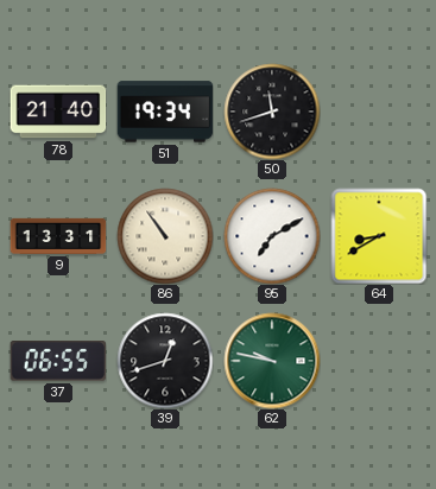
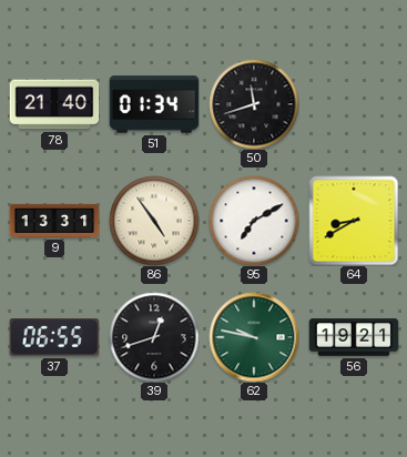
51: 19:34 -> 01:34 (154, 104)
86: 10:54 -> 4:54 (154, 221)
56: none -> 19:21 (354, 337)
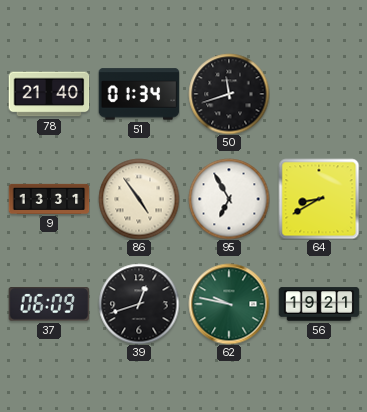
95: 7:10 -> 6:55 (229, 199)
37: 06:55 -> 06:09 (49, 304)
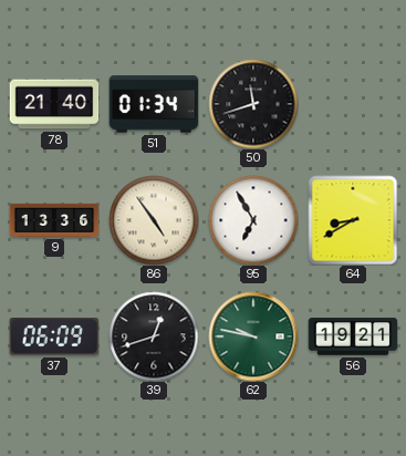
9: 13:31 -> 13:36 (54, 220)
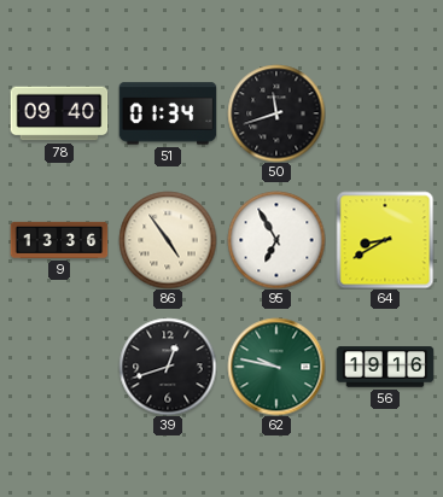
78: 21:40 -> 09:40 (59, 113)
37: 06:09 -> none (54, 336)
56: 19:21 -> 19:16 (385, 367)
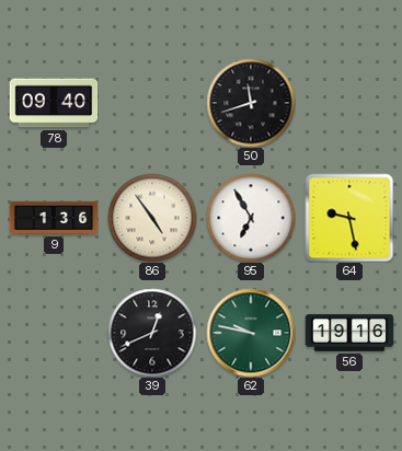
51: 01:34 -> none (168, 113)
9: 13:36 -> 1:36 (54, 218)
64: 8:40 -> 9:28 (349, 218)
39: 12:42 -> 12:41 (152, 333)
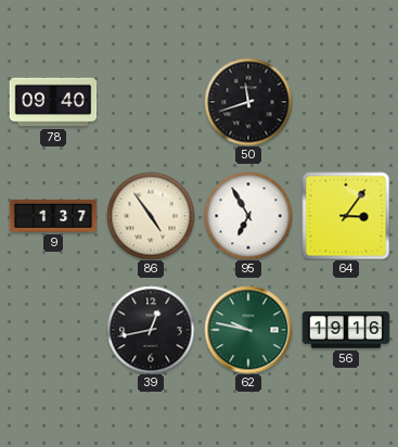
9: 1:36 -> 1:37 (53, 216)
64: 9:28 -> 3:06 (346, 216)
39: 12:41 -> 12:43 (151, 330)
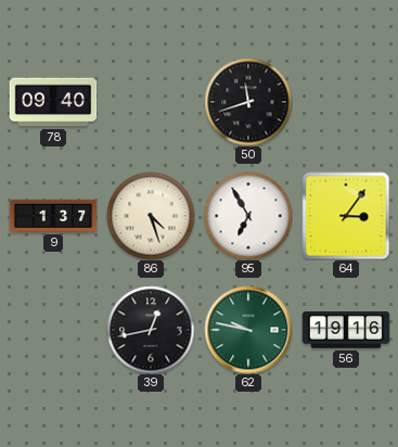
86: 4:54 -> 4:27 (151, 216)
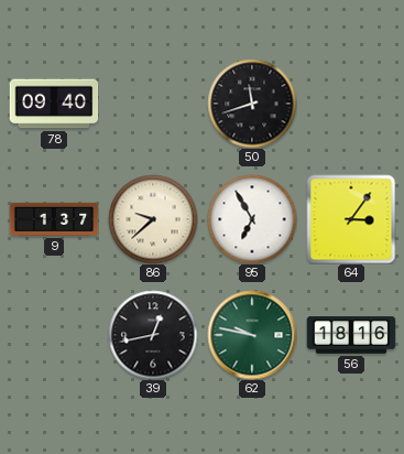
86: 4:27 -> 9:38 (153, 219)
56: 19:16 -> 18:16 (351, 335)
